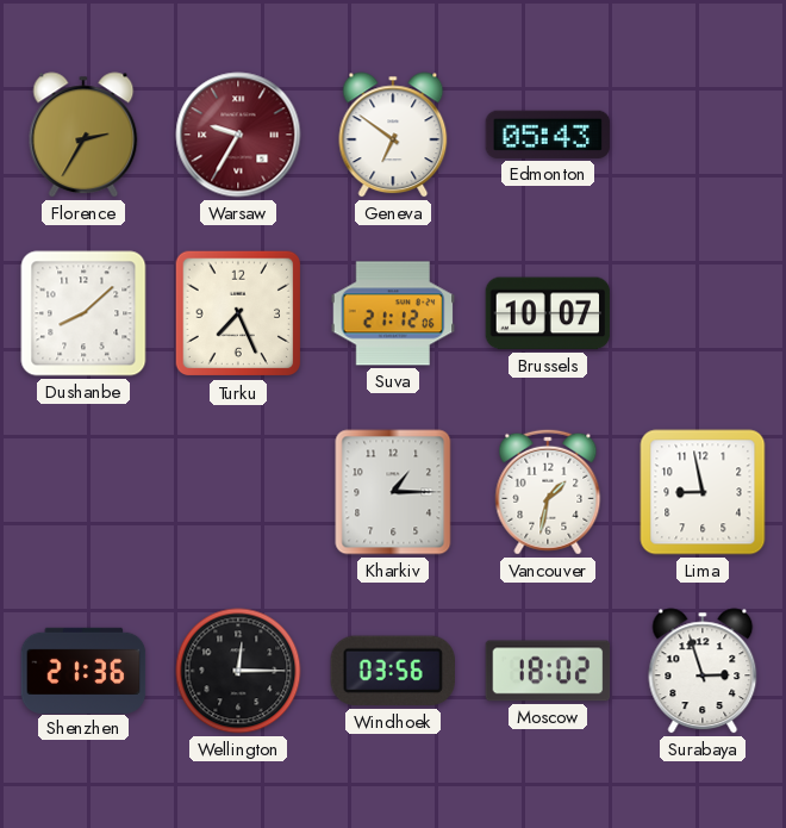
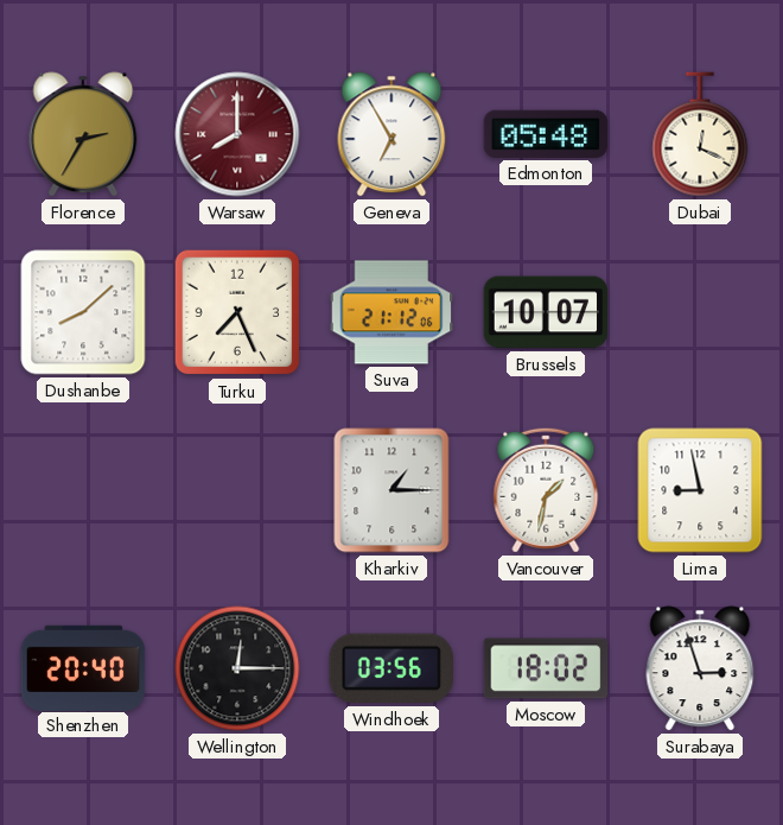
Warsaw: 9:35 -> 8:00 (237, 134)
Geneva: 6:51 -> 6:55 (391, 134)
Edmonton: 05:43 -> 05:48 (546, 134)
Dubai: none -> 12:19 (700, 134)
Shenzhen: 21:36 -> 20:40 (83, 667)
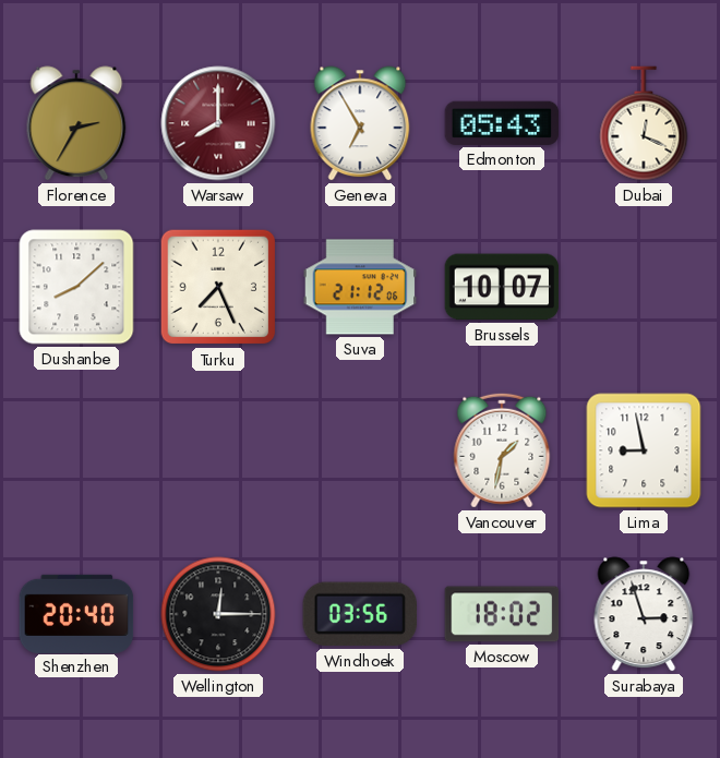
Edmonton: 05:48 -> 05:43 (502, 123)
Kharkiv: 1:15 -> none (391, 490)
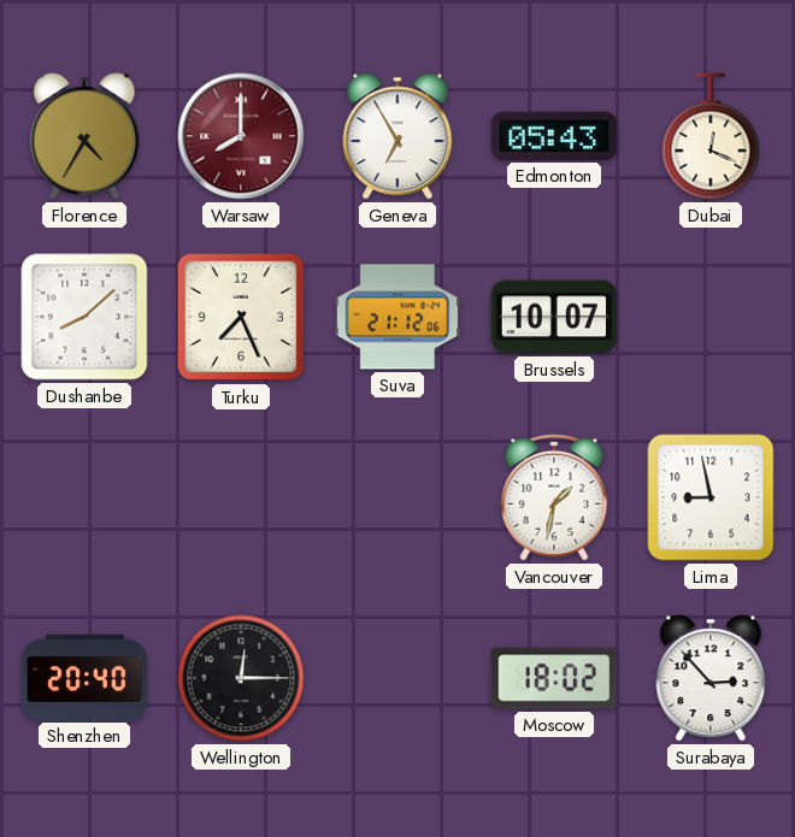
Florence: 2:35 -> 4:35 (84, 136)
Windhoek: 03:56 -> none (359, 614)
Surabaya: 2:57 -> 2:53 (711, 678)
